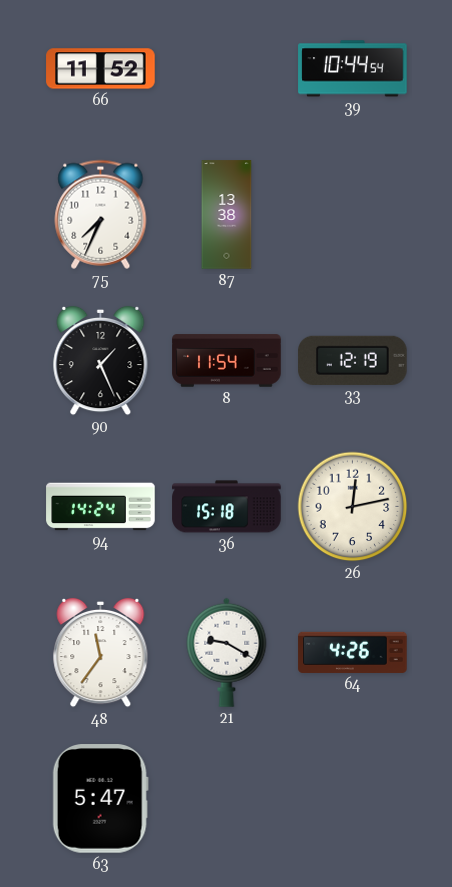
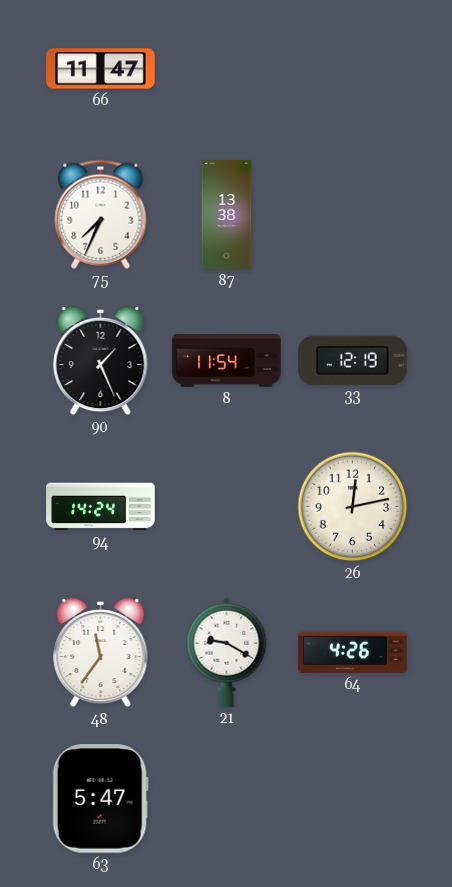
66: 11:52 -> 11:47 (101, 69)
39: 10:44 -> none (353, 69)
36: 15:18 -> none (227, 507)
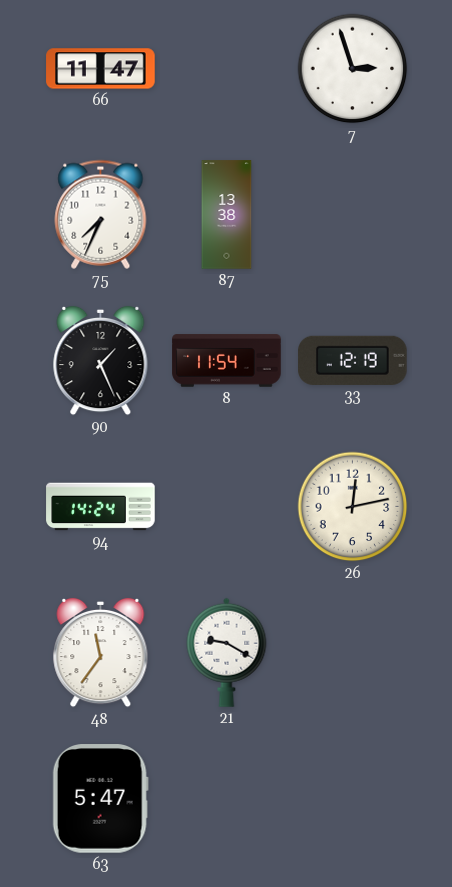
7: none -> 2:57 (353, 69)
64: 4:26 -> none (353, 652)
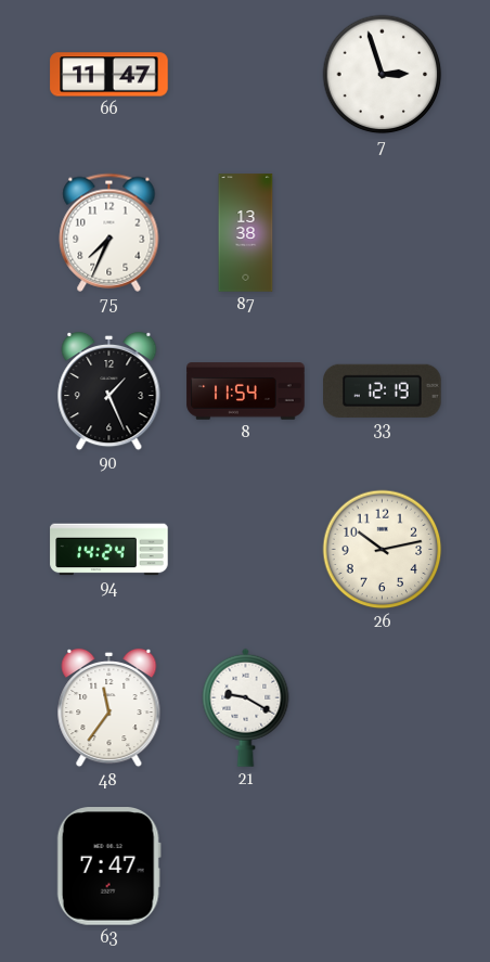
26: 12:13 -> 10:13 (383, 550)
63: 5:47 -> 7:47 (108, 867)
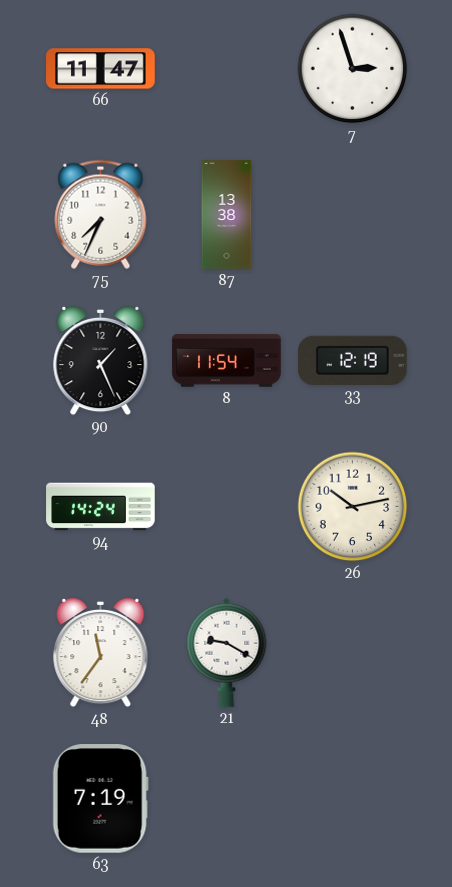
63: 7:47 -> 7:19 (100, 799)
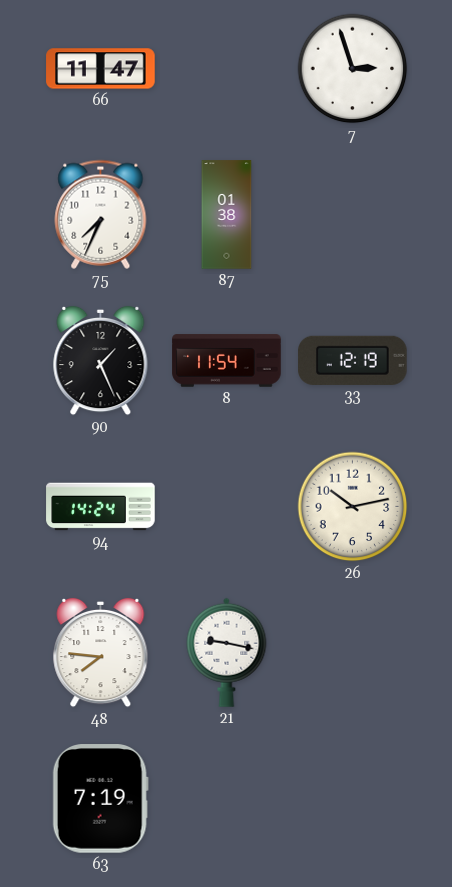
87: 13:38 -> 01:38 (227, 215)
48: 11:36 -> 7:46 (101, 653)
21: 9:20 -> 9:17 (227, 652)
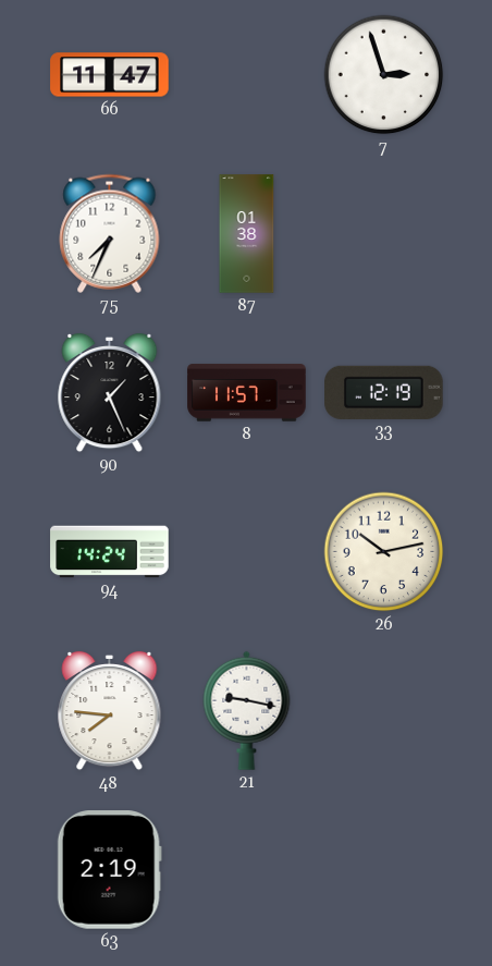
8: 11:54 -> 11:57 (247, 393)
63: 7:19 -> 2:19 (109, 870)
